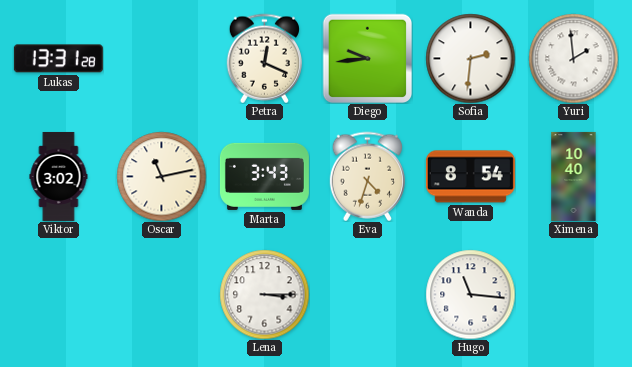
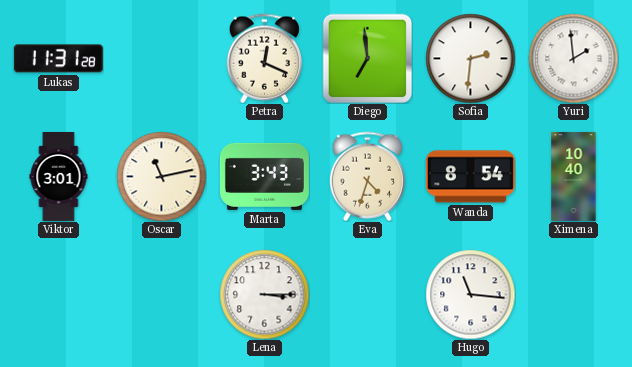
Lukas: 13:31 -> 11:31 (58, 59)
Diego: 9:44 -> 6:59 (367, 58)
Viktor: 3:02 -> 3:01 (59, 176)
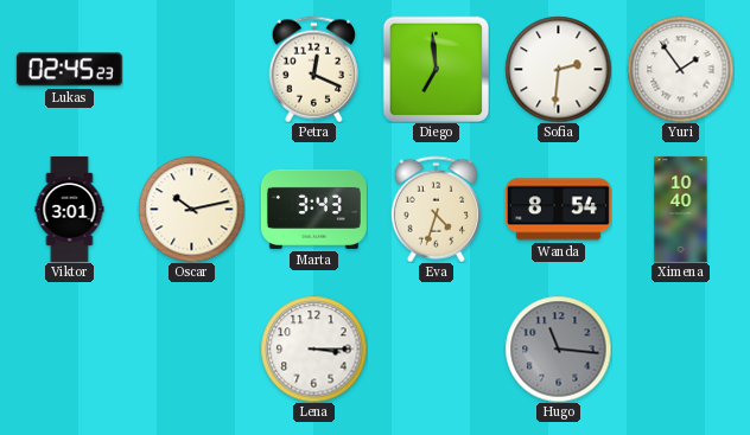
Lukas: 11:31 -> 02:45 (69, 70)
Yuri: 1:59 -> 1:54 (680, 69)
Oscar: 11:13 -> 10:13 (191, 209)
Hugo dial: white -> grey (558, 348)
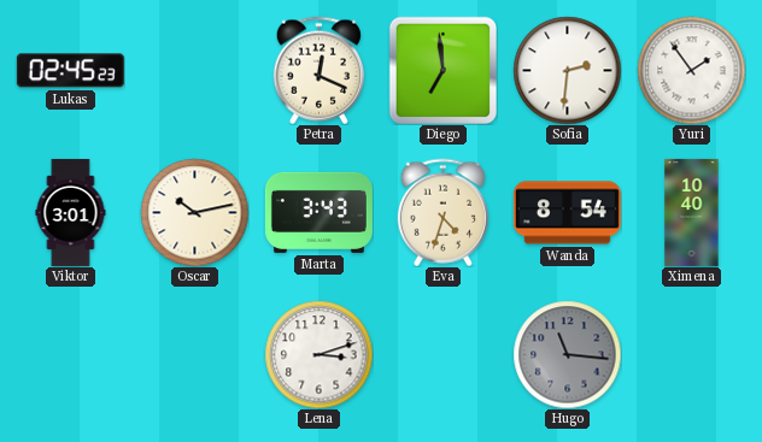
Lena: 3:15 -> 3:12 (318, 354)
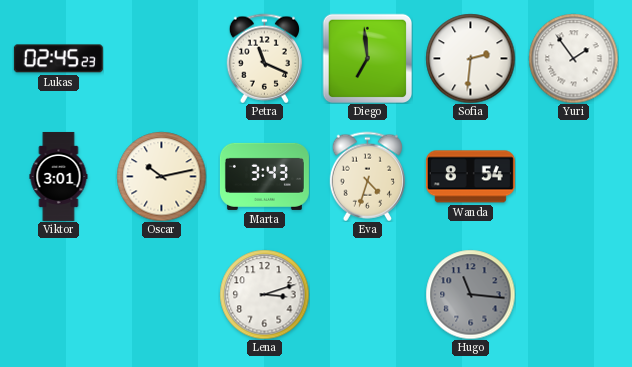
Petra: 12:19 -> 11:19 (264, 58)
Ximena: 10:40 -> none (692, 212)
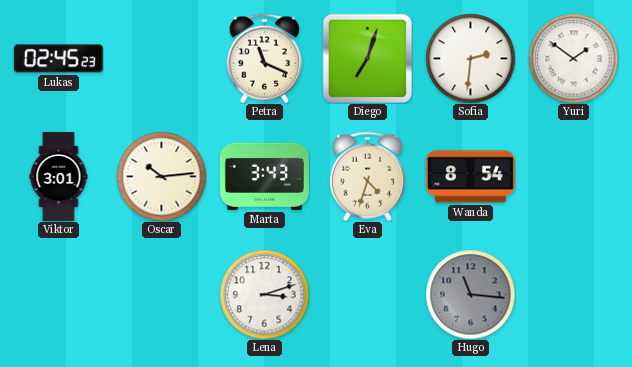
Diego: 6:59 -> 7:03 (367, 58)
Yuri: 1:54 -> 1:51 (573, 58)
Oscar: 10:13 -> 10:14 (161, 176)
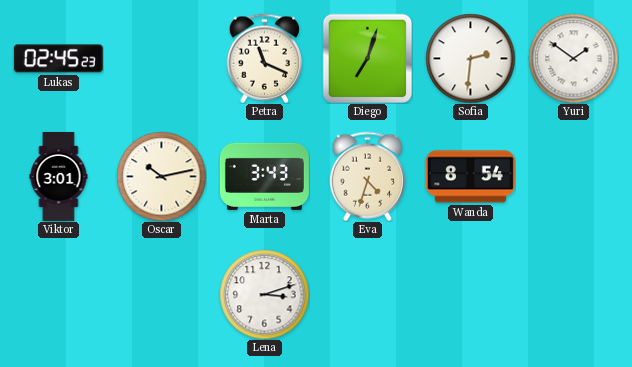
Oscar: 10:14 -> 10:13 (161, 176)
Hugo: 11:16 -> none (470, 294)
